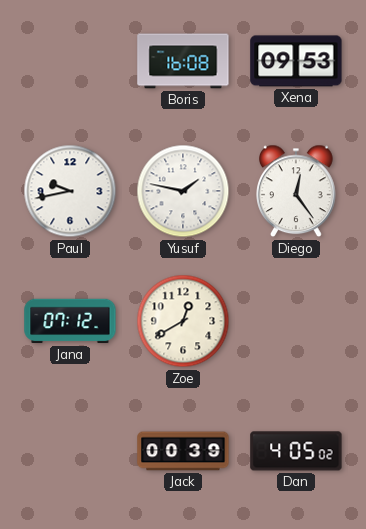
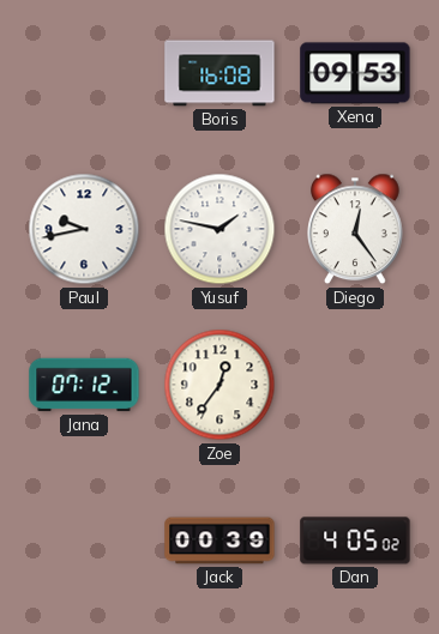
Zoe: 12:40 -> 12:36 (220, 385)
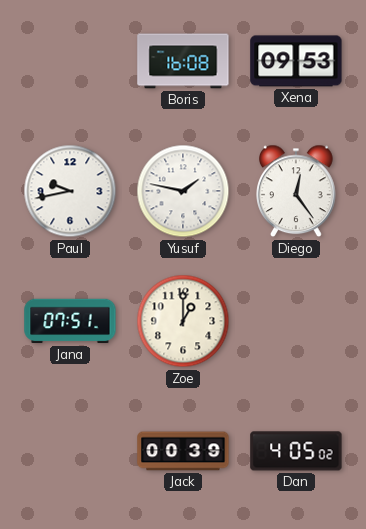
Jana: 07:12 -> 07:51 (70, 321)
Zoe: 12:36 -> 1:00 (183, 321)
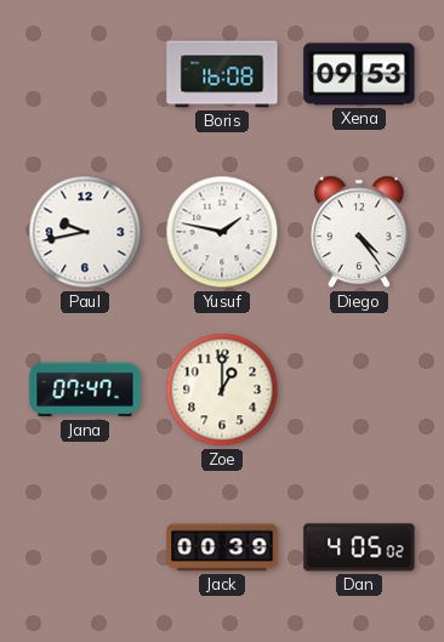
Diego: 12:24 -> 4:24 (360, 232)
Jana: 07:51 -> 07:47 (85, 390)
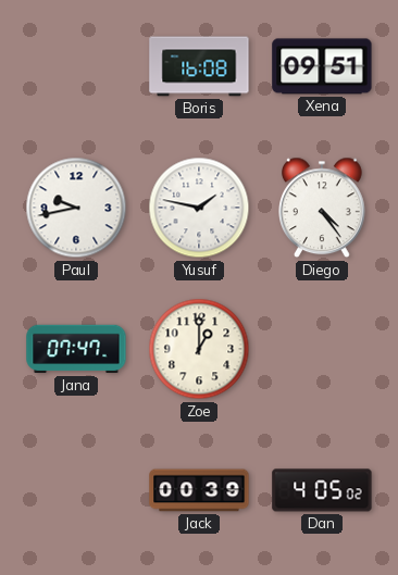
Xena: 09:53 -> 09:51 (322, 66)
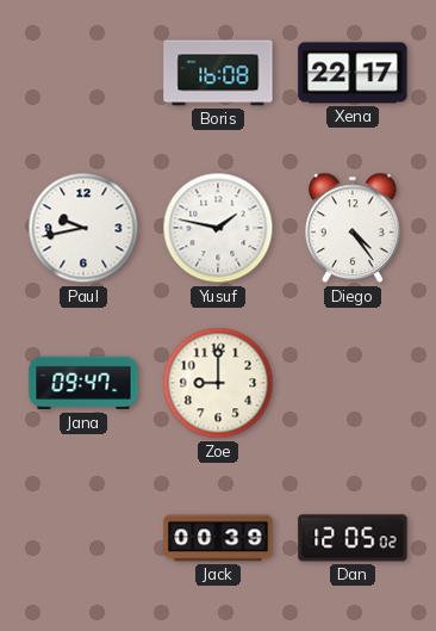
Xena: 09:51 -> 22:17 (353, 73)
Jana: 07:47 -> 09:47 (83, 383)
Zoe: 1:00 -> 9:00 (218, 383)
Dan: 4:05 -> 12:05 (353, 538)
